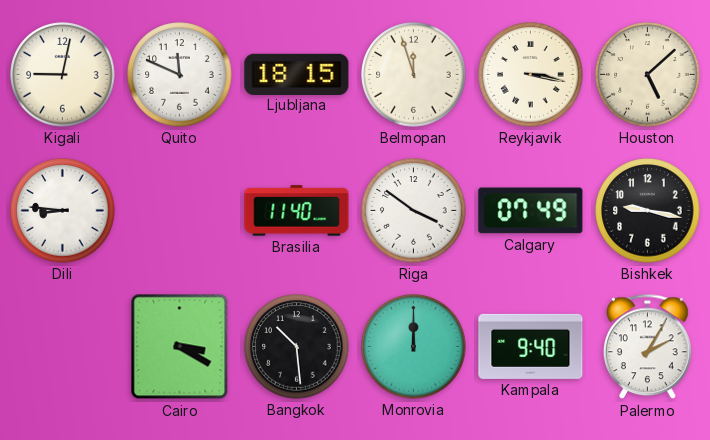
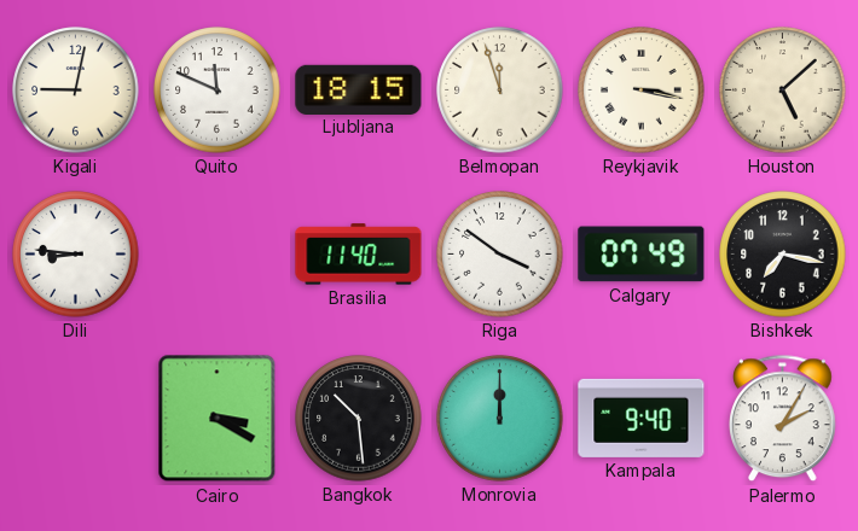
Bishkek: 9:17 -> 7:17 (783, 255)
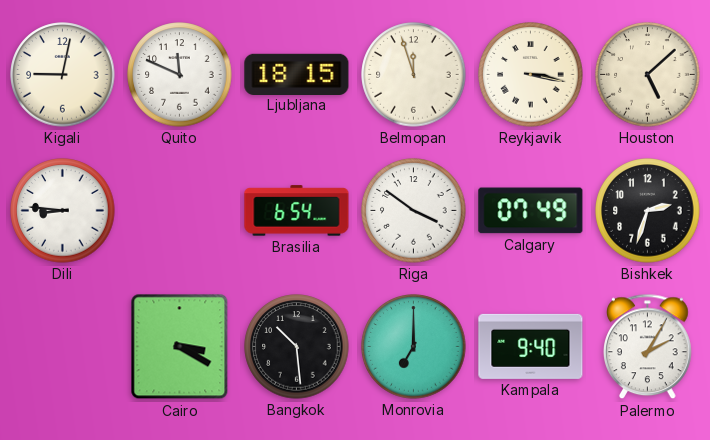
Brasilia: 11:40 -> 6:54 (297, 211)
Bishkek: 7:17 -> 2:33 (648, 211)
Monrovia: 12:00 -> 7:00 (414, 347)
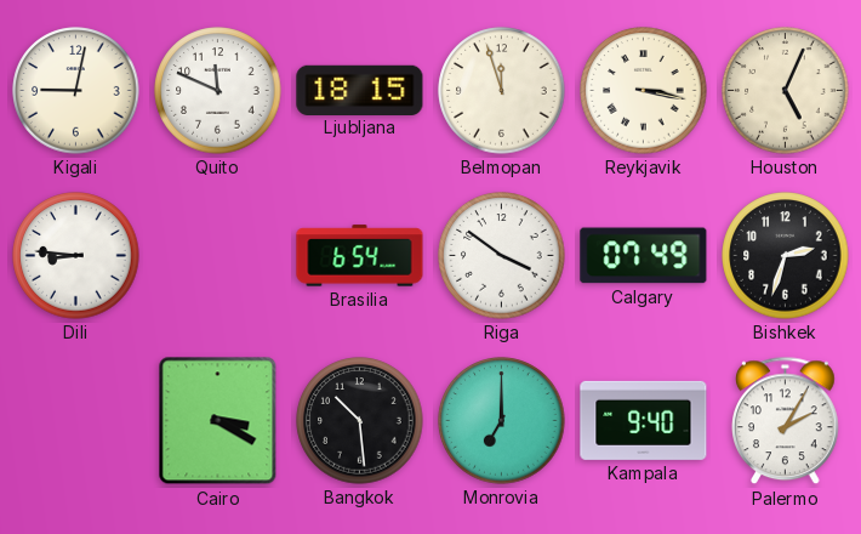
Houston: 5:08 -> 5:04 (786, 91)
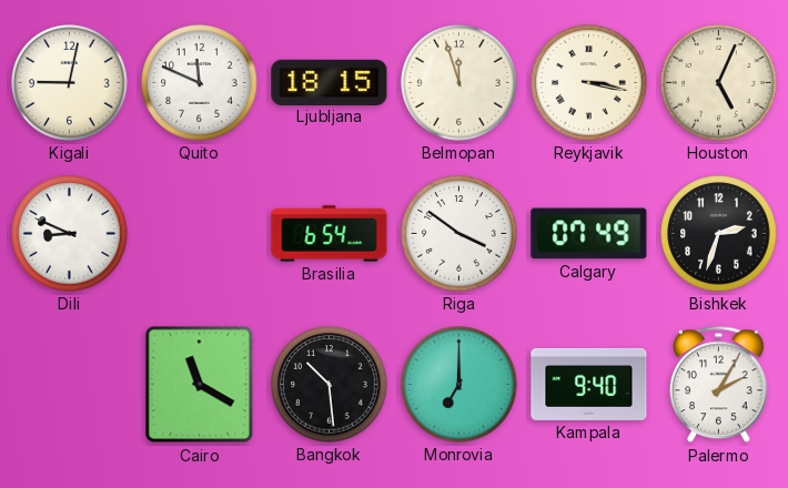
Dili: 8:46 -> 8:49 (70, 234)
Cairo: 3:20 -> 11:20 (200, 385)
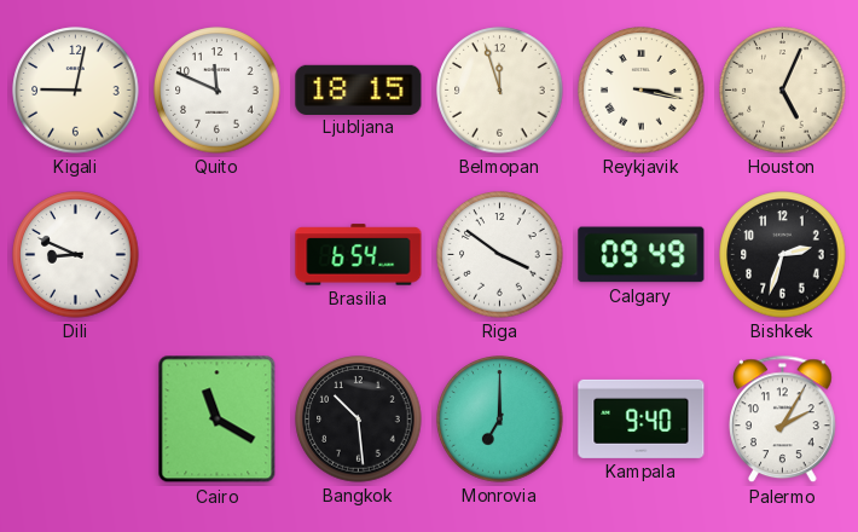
Calgary: 07:49 -> 09:49 (642, 255)
